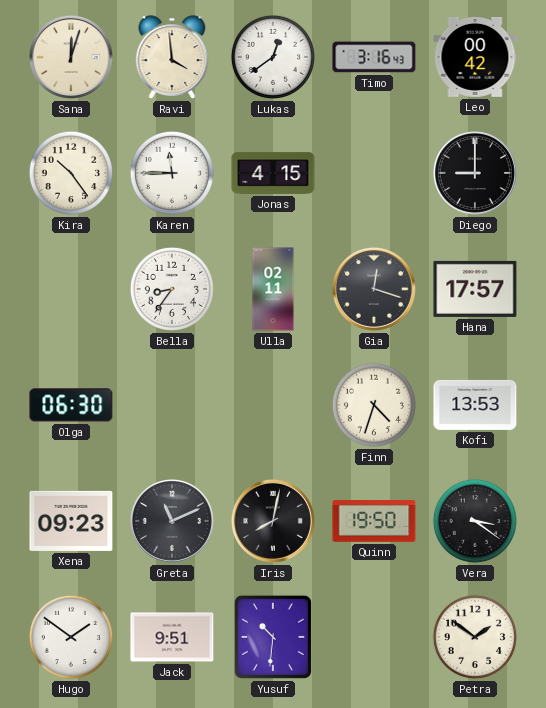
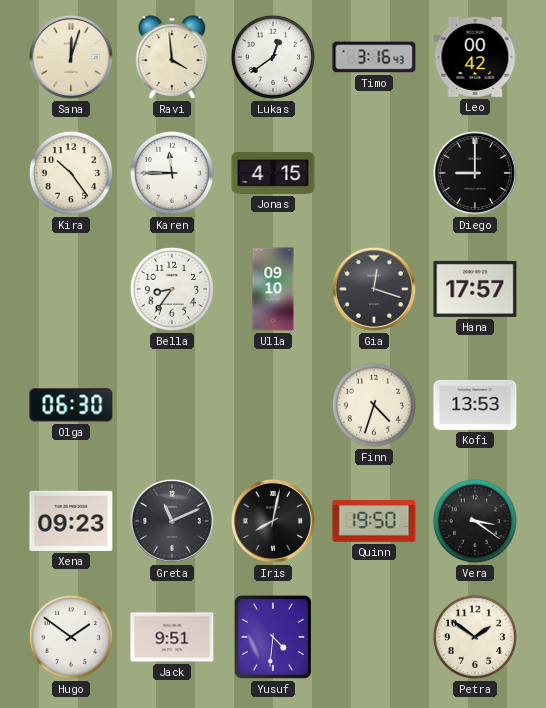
Ulla: 02:11 -> 09:10 (273, 289)
Yusuf: 10:31 -> 4:31 (273, 637)
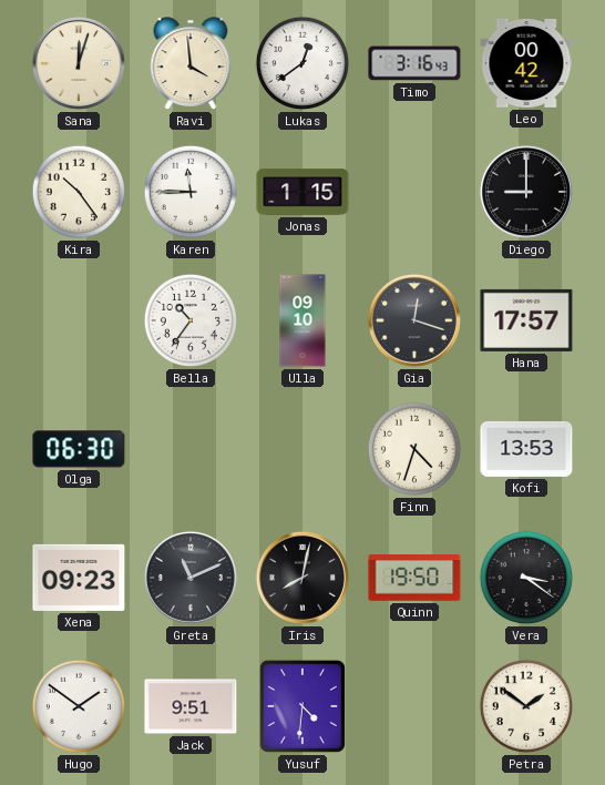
Jonas: 4:15 -> 1:15 (302, 192)
Bella: 8:36 -> 10:36 (191, 320)
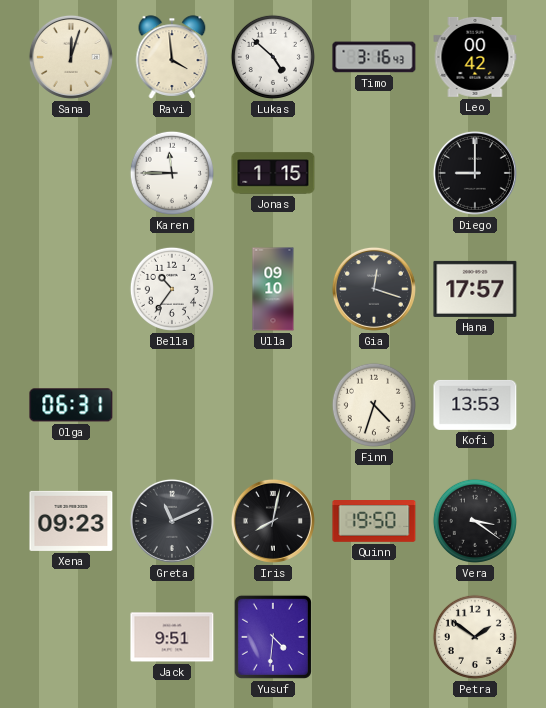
Lukas: 12:39 -> 4:52 (273, 57)
Kira: 10:24 -> none (79, 192)
Olga: 06:30 -> 06:31 (71, 405)
Hugo: 1:51 -> none (79, 706)
